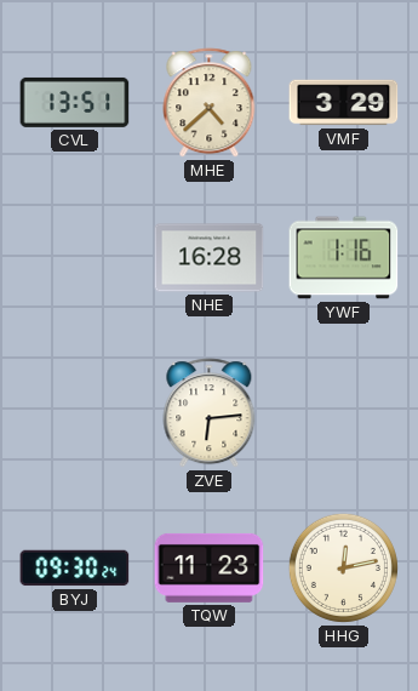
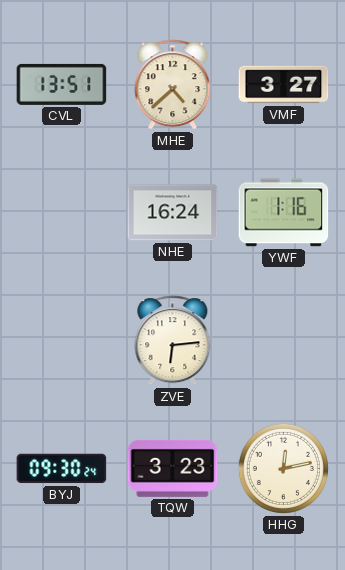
VMF: 3:29 -> 3:27 (284, 85)
NHE: 16:28 -> 16:24 (173, 213)
TQW: 11:23 -> 3:23 (173, 468)
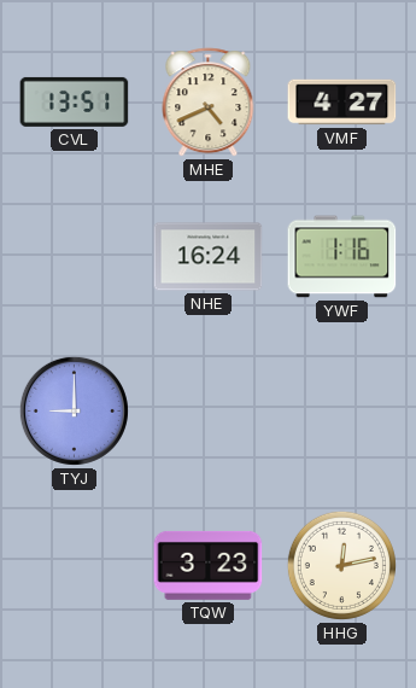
MHE: 4:38 -> 4:41 (209, 103)
VMF: 3:27 -> 4:27 (342, 103)
TYJ: none -> 9:00 (74, 410)
ZVE: 6:14 -> none (173, 341)
BYJ: 09:30 -> none (62, 469)
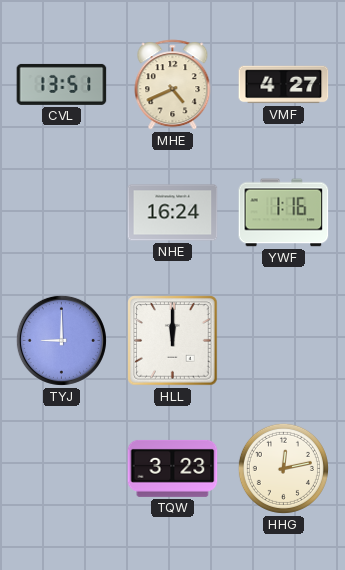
HLL: none -> 12:00 (173, 341)
